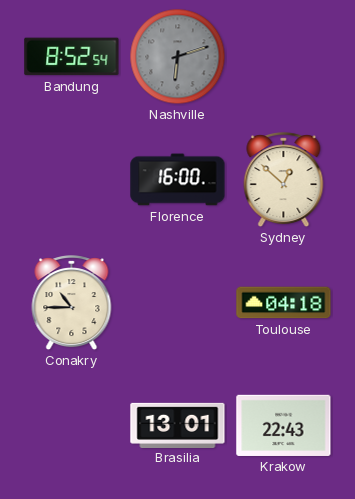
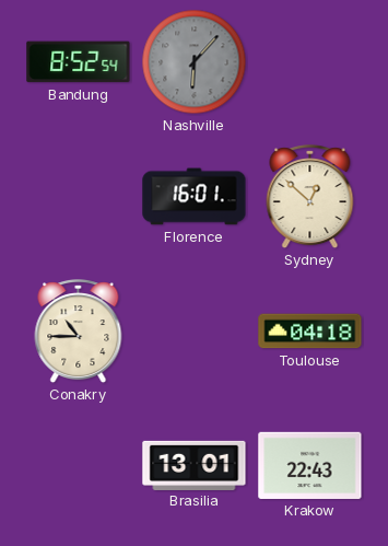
Nashville: 6:12 -> 6:07 (195, 62)
Florence: 16:00 -> 16:01 (195, 197)
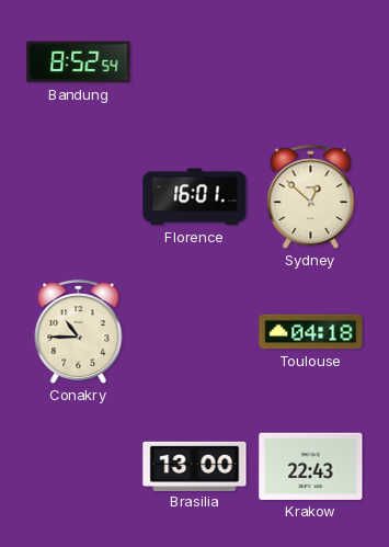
Nashville: 6:07 -> none (195, 62)
Brasilia: 13:01 -> 13:00 (195, 466)
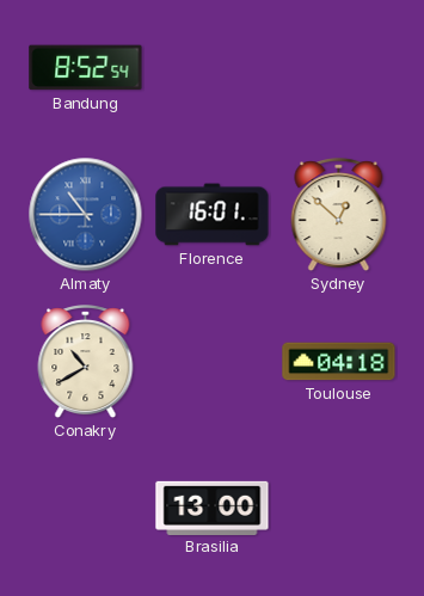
Almaty: none -> 10:45 (86, 215)
Conakry: 10:45 -> 10:40 (86, 363)
Krakow: 22:43 -> none (311, 466)
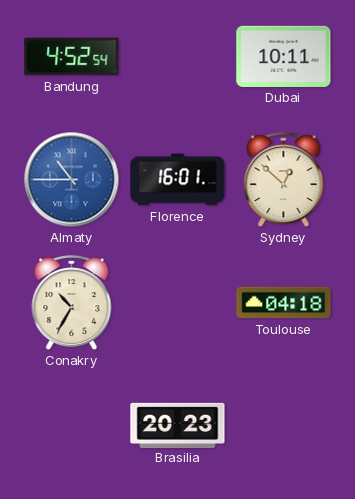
Bandung: 8:52 -> 4:52 (72, 57)
Dubai: none -> 10:11 (284, 56)
Conakry: 10:40 -> 10:35 (72, 304)
Brasilia: 13:00 -> 20:23 (178, 425)
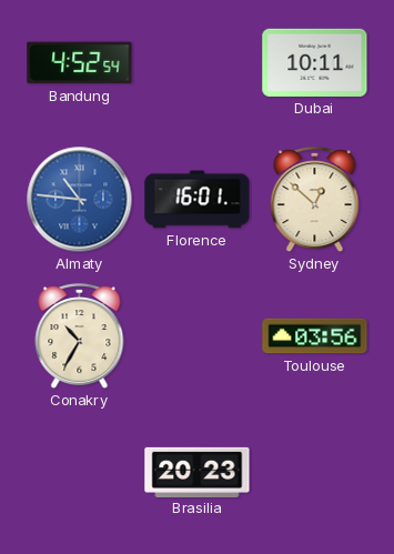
Almaty: 10:45 -> 10:46 (80, 200)
Toulouse: 04:18 -> 03:56 (315, 336)
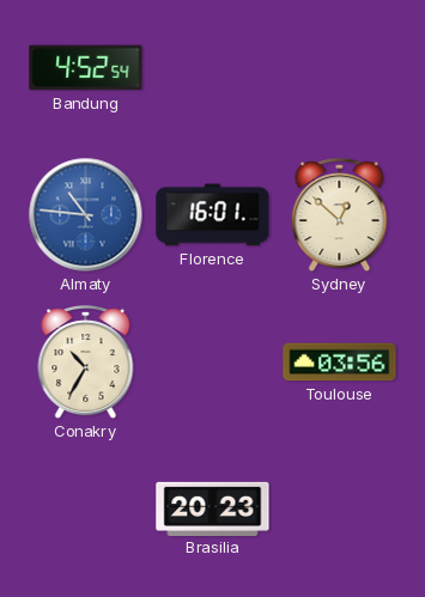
Dubai: 10:11 -> none (315, 62)
